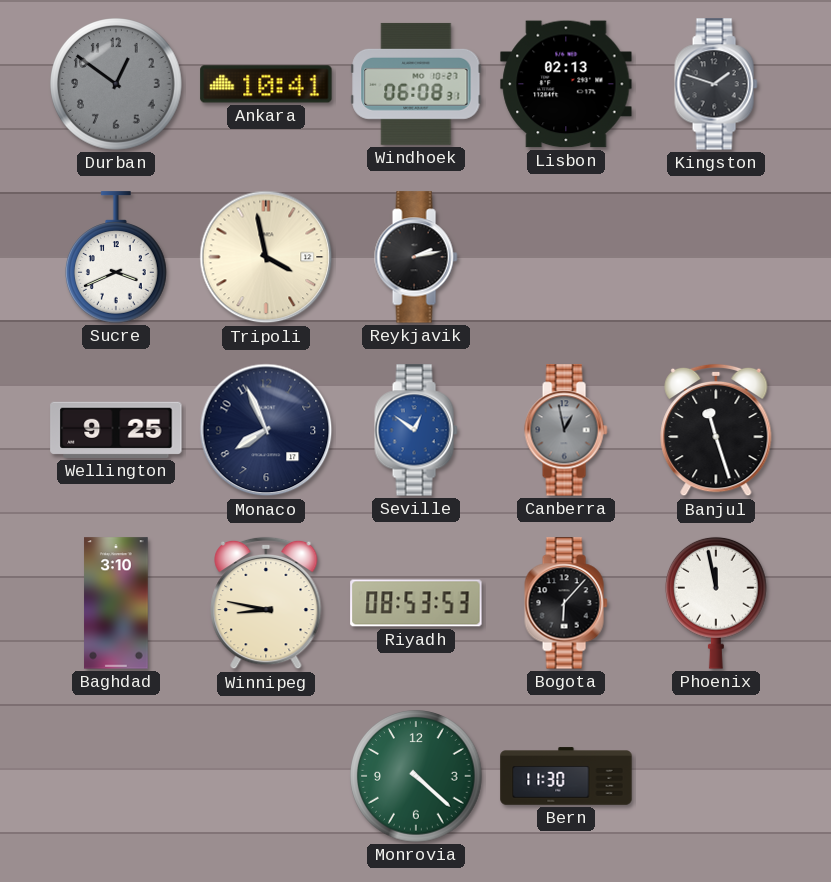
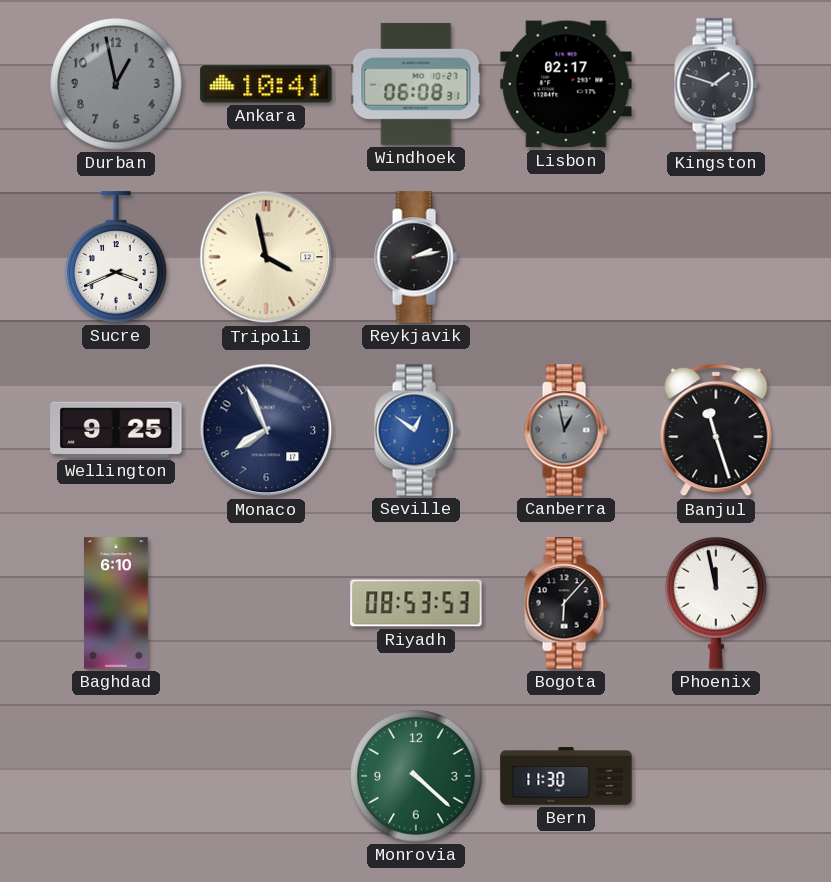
Durban: 12:51 -> 12:58 (116, 84)
Lisbon: 02:13 -> 02:17 (566, 84)
Baghdad: 3:10 -> 6:10 (116, 603)
Winnipeg: 8:47 -> none (266, 603)
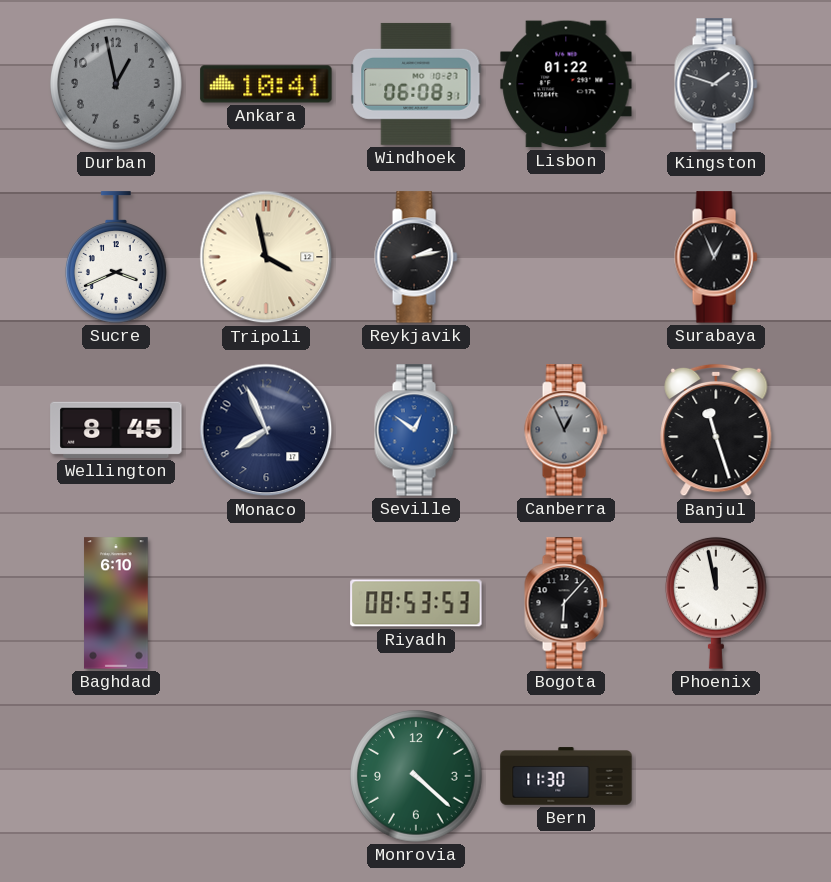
Lisbon: 02:17 -> 01:22 (566, 84)
Surabaya: none -> 12:56 (716, 257)
Wellington: 9:25 -> 8:45 (116, 430)
Canberra: 12:58 -> 12:56 (566, 430)
